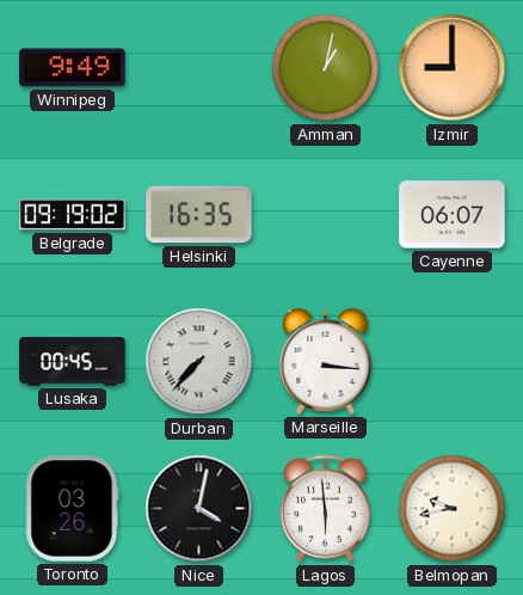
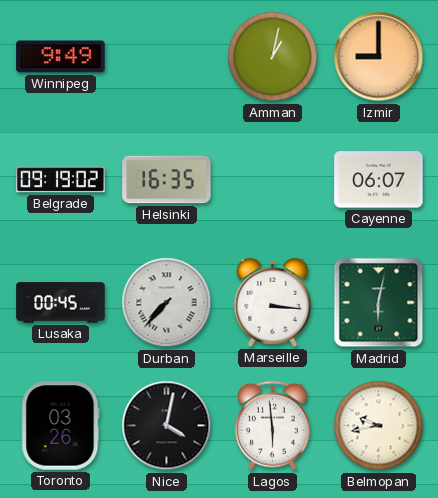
Madrid: none -> 6:02 (379, 303)
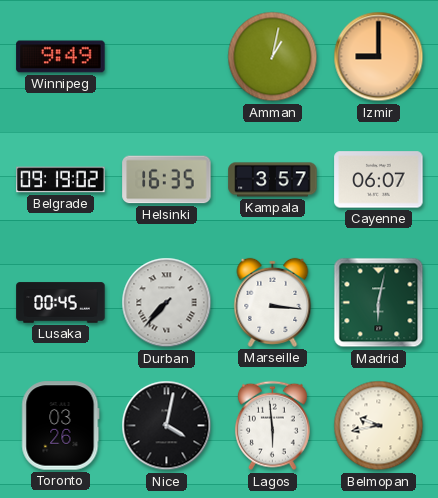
Kampala: none -> 3:57 (273, 180)
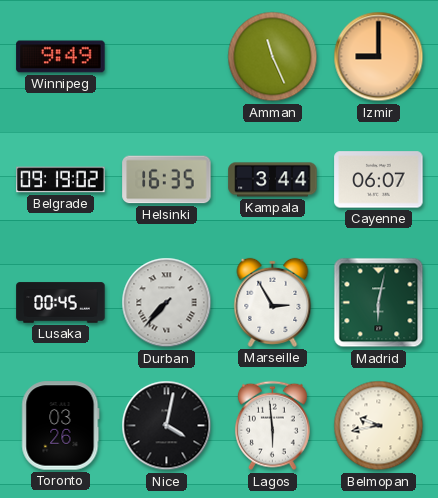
Amman: 1:02 -> 11:26 (273, 57)
Kampala: 3:57 -> 3:44 (273, 180)
Marseille: 3:16 -> 2:55 (273, 302)
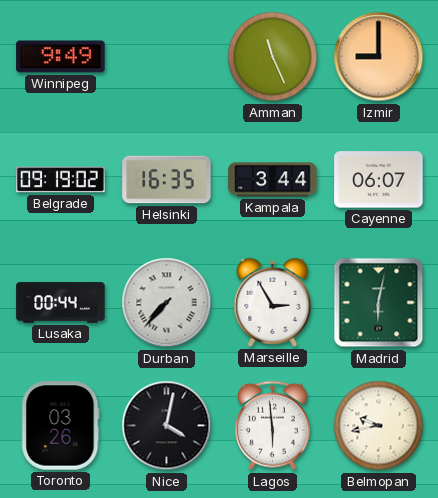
Lusaka: 00:45 -> 00:44 (61, 303)
